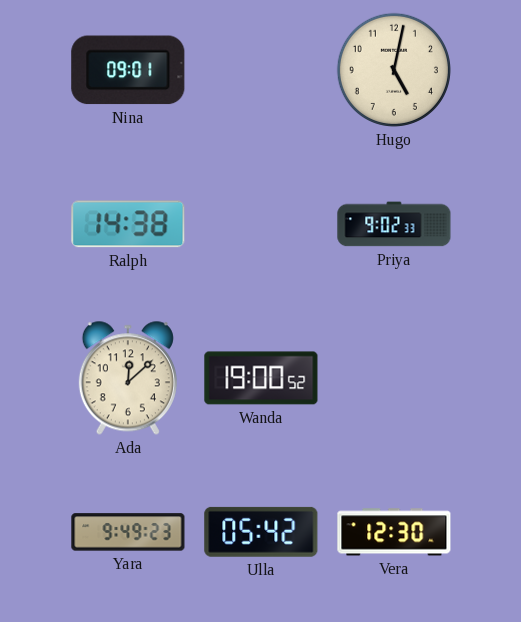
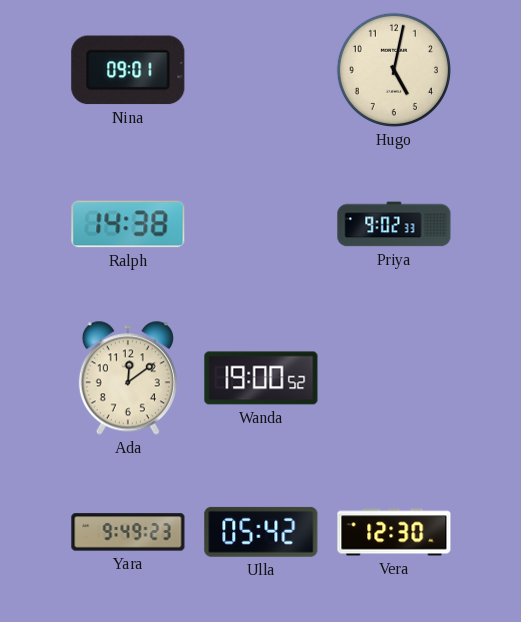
Ada: 12:08 -> 12:09 (128, 378)
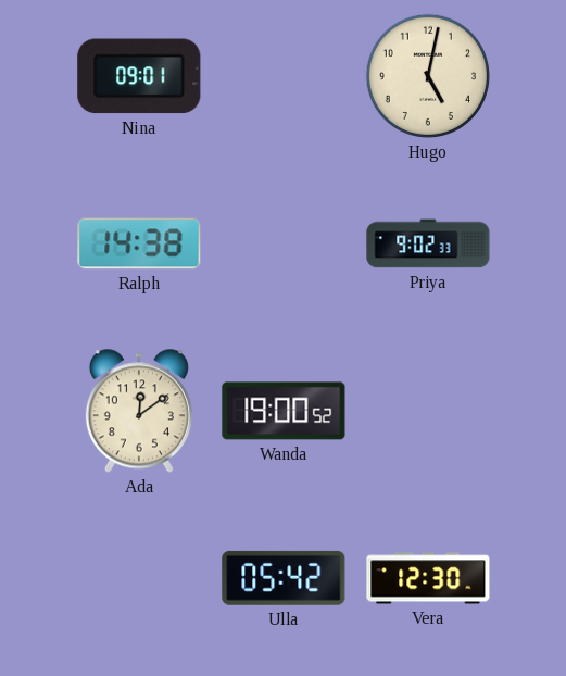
Yara: 9:49 -> none (128, 532)
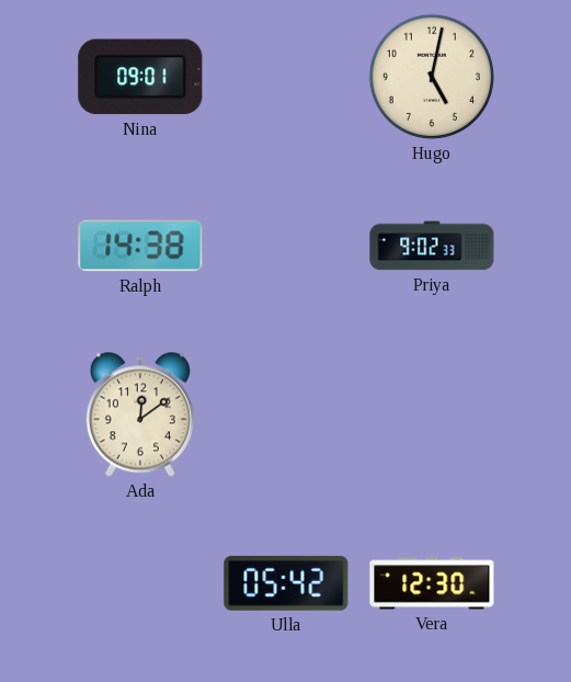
Wanda: 19:00 -> none (284, 411)
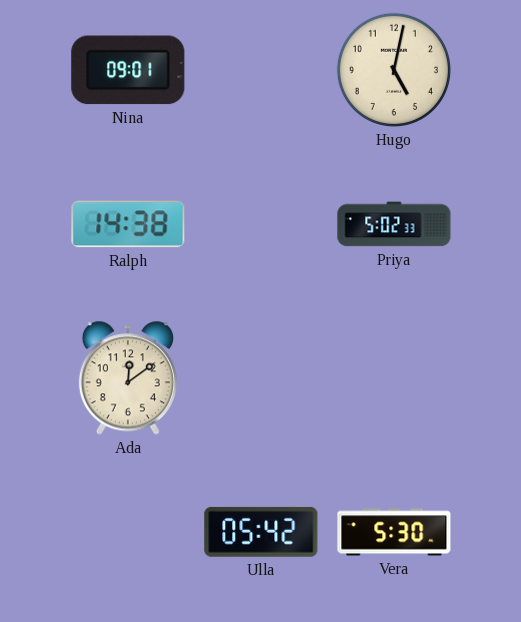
Priya: 9:02 -> 5:02 (394, 224)
Vera: 12:30 -> 5:30 (394, 532)
